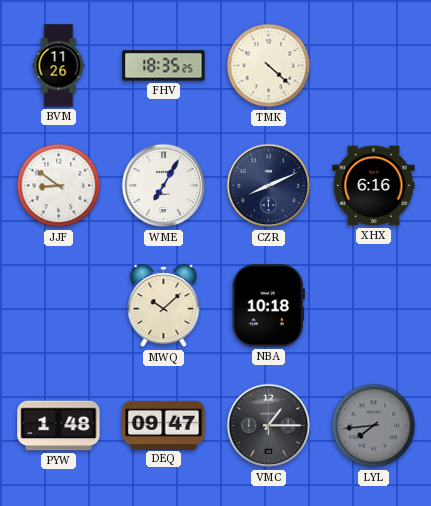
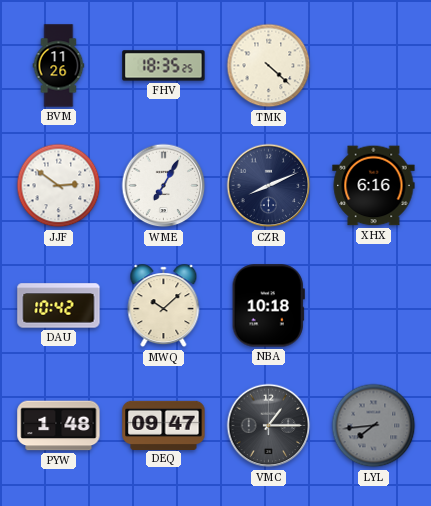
JJF: 8:51 -> 2:51 (59, 186)
DAU: none -> 10:42 (59, 306)
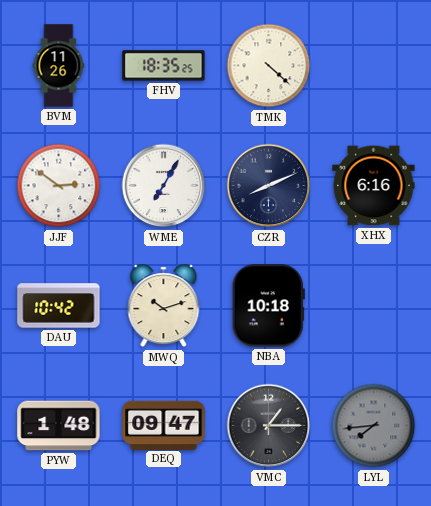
MWQ: 10:08 -> 10:12 (164, 306)
